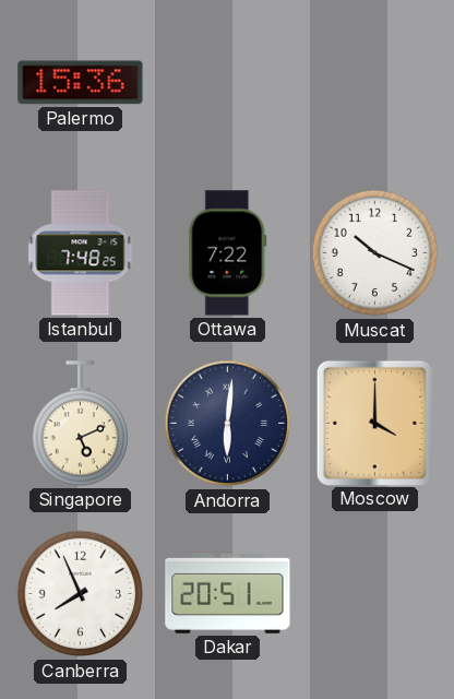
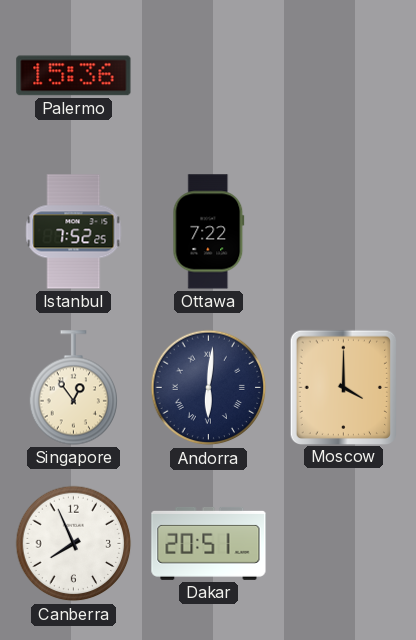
Istanbul: 7:48 -> 7:52 (74, 232)
Muscat: 10:19 -> none (375, 253)
Singapore: 5:11 -> 12:54 (74, 388)
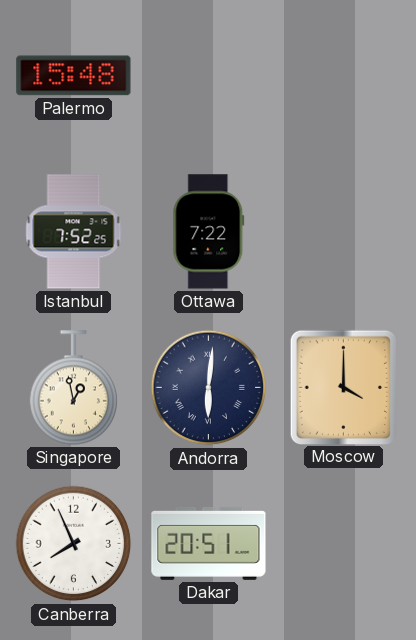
Palermo: 15:36 -> 15:48 (74, 76)
Singapore: 12:54 -> 12:58 (74, 388)
